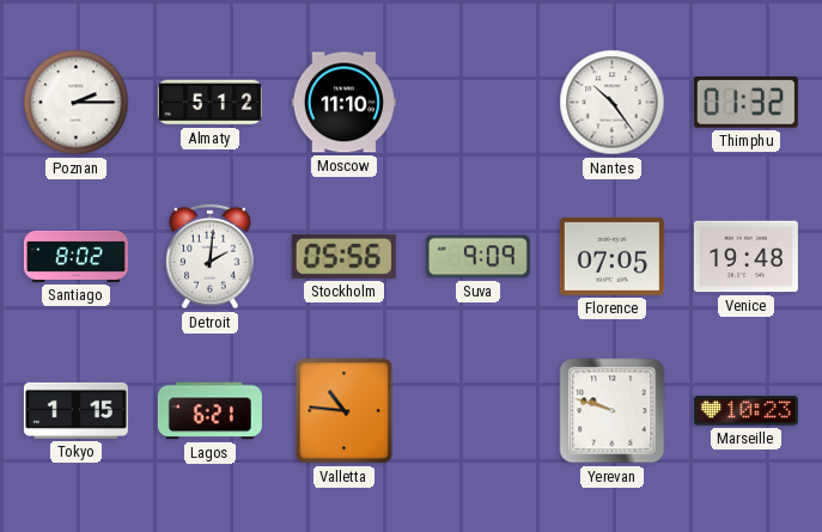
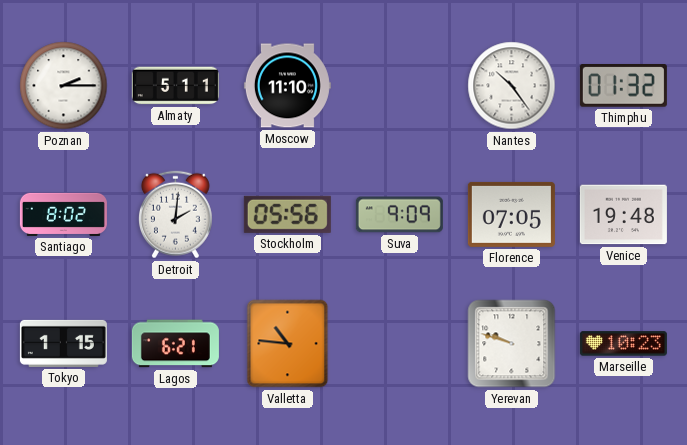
Almaty: 5:12 -> 5:11 (175, 86)
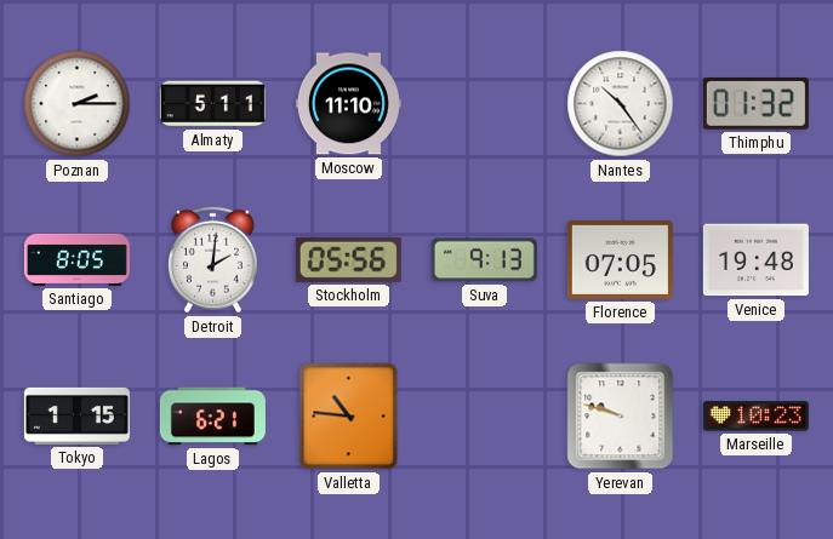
Santiago: 8:02 -> 8:05 (76, 259)
Suva: 9:09 -> 9:13 (484, 260)
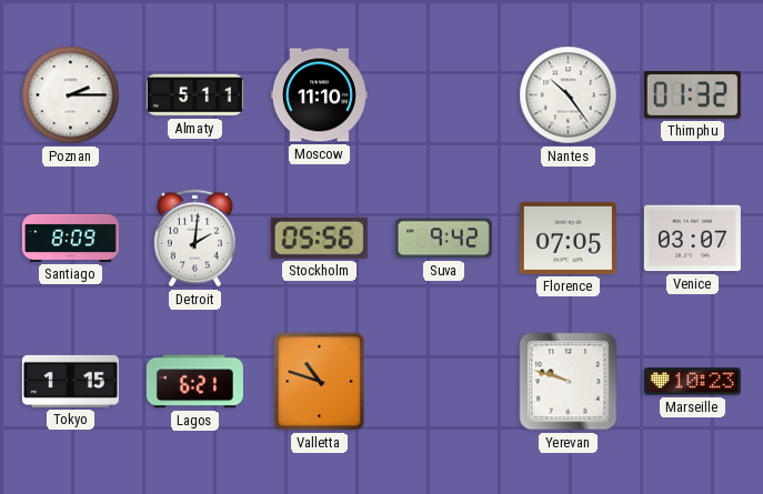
Santiago: 8:05 -> 8:09 (70, 238)
Suva: 9:13 -> 9:42 (443, 239)
Venice: 19:48 -> 03:07 (692, 239)
Valletta: 10:46 -> 10:48 (320, 382)
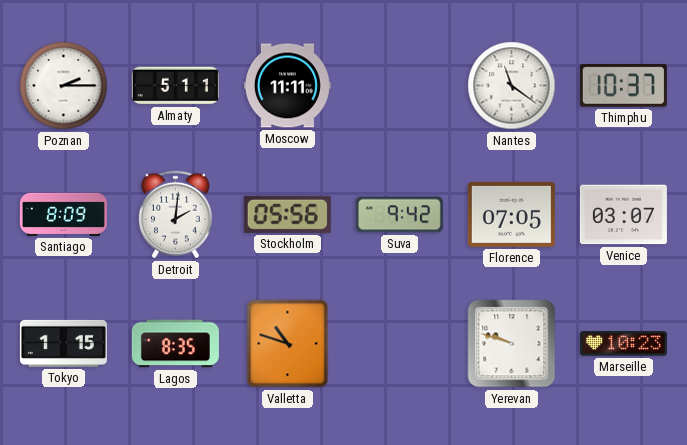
Moscow: 11:10 -> 11:11 (287, 86)
Nantes: 10:24 -> 11:21 (512, 86)
Thimphu: 01:32 -> 10:37 (623, 86)
Lagos: 6:21 -> 8:35 (175, 344)
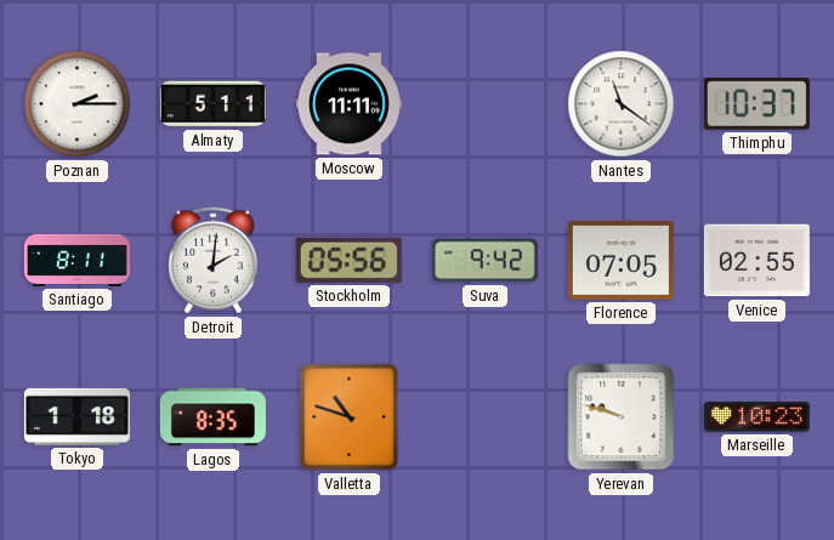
Santiago: 8:09 -> 8:11 (76, 260)
Venice: 03:07 -> 02:55 (756, 261)
Tokyo: 1:15 -> 1:18 (76, 416)
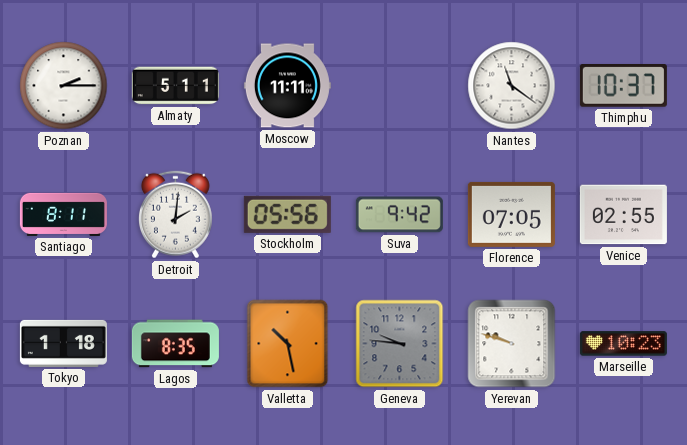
Valletta: 10:48 -> 10:28 (288, 344)
Geneva: none -> 9:46 (400, 344)
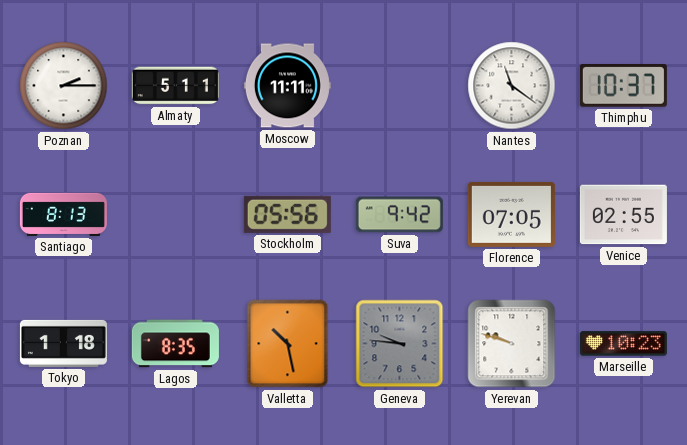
Santiago: 8:11 -> 8:13 (63, 214)
Detroit: 2:01 -> none (175, 215)
